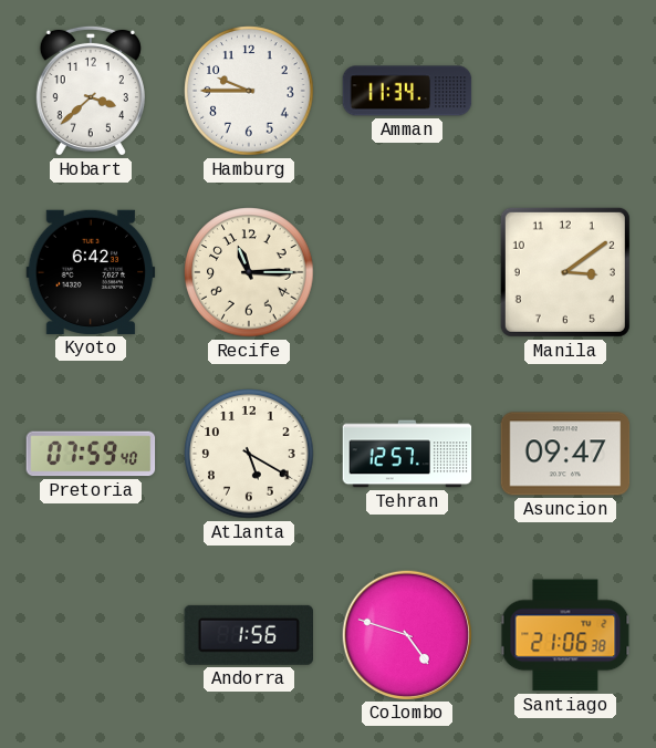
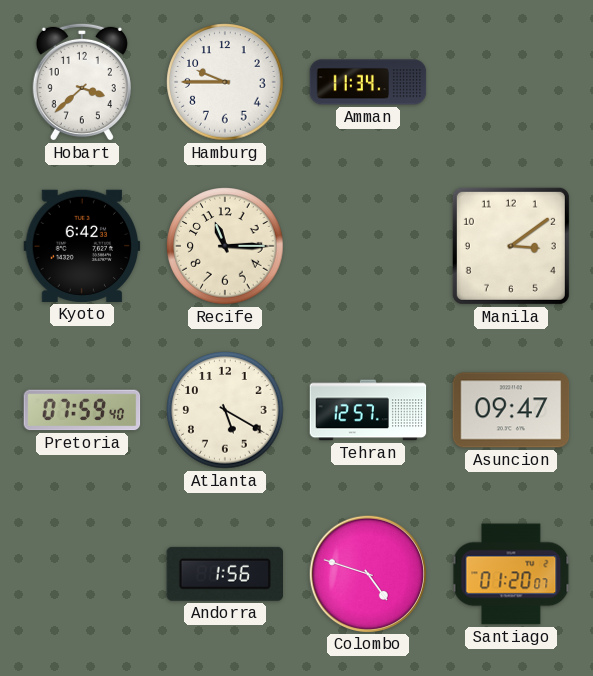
Santiago: 21:06 -> 01:20 (511, 574)
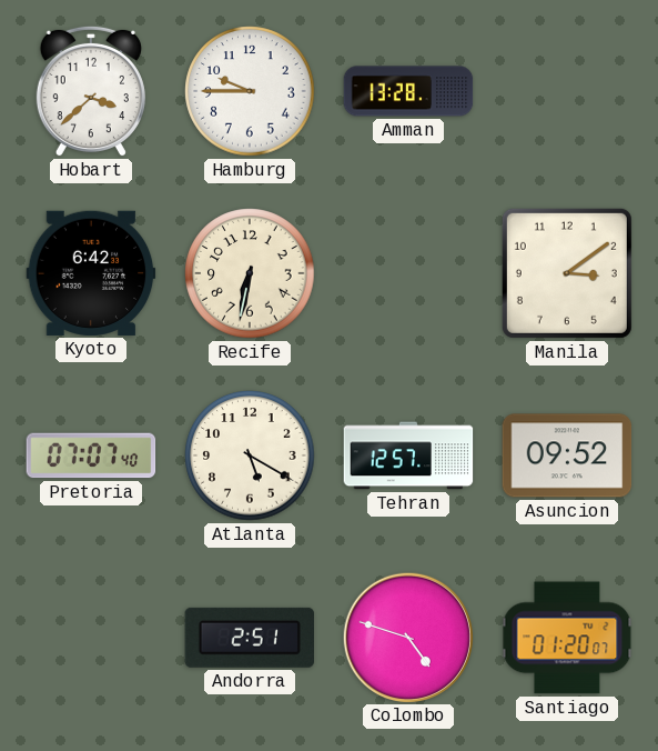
Amman: 11:34 -> 13:28 (408, 91)
Recife: 11:15 -> 6:32 (250, 273)
Pretoria: 07:59 -> 07:07 (91, 455)
Asuncion: 09:47 -> 09:52 (567, 455)
Andorra: 1:56 -> 2:51 (249, 638)
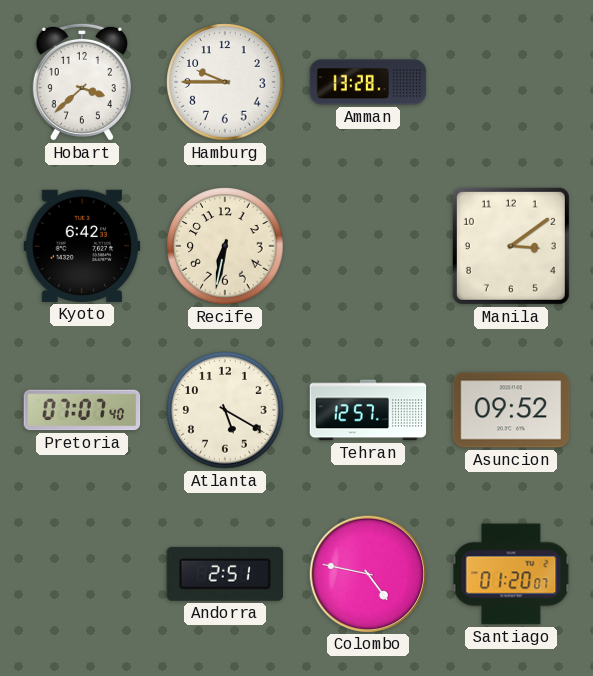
Colombo: 4:48 -> 4:47 (367, 573)
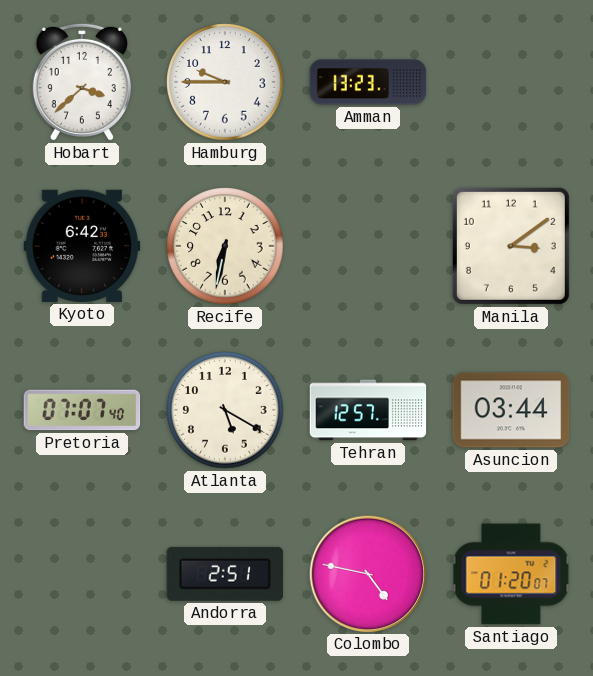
Amman: 13:28 -> 13:23 (368, 82)
Asuncion: 09:52 -> 03:44 (511, 410)
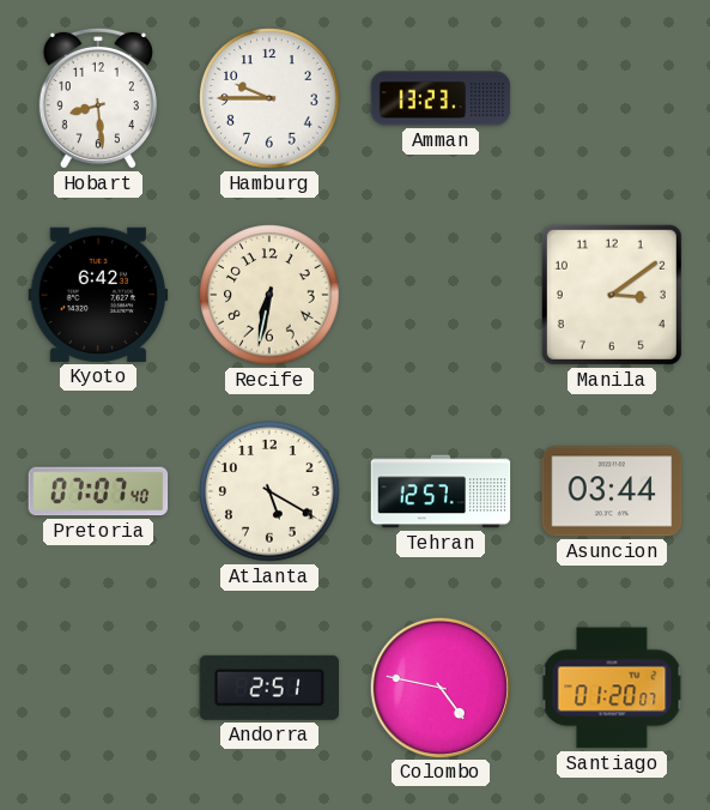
Hobart: 3:38 -> 8:29 (98, 98)
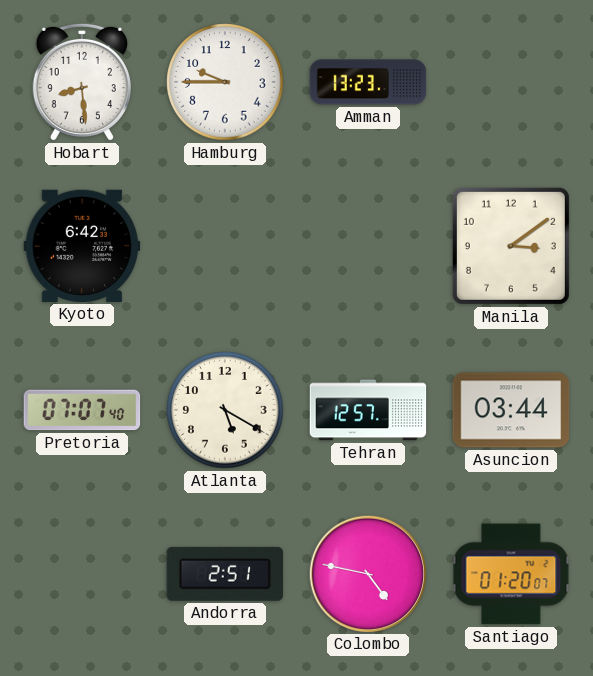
Recife: 6:32 -> none (269, 295)
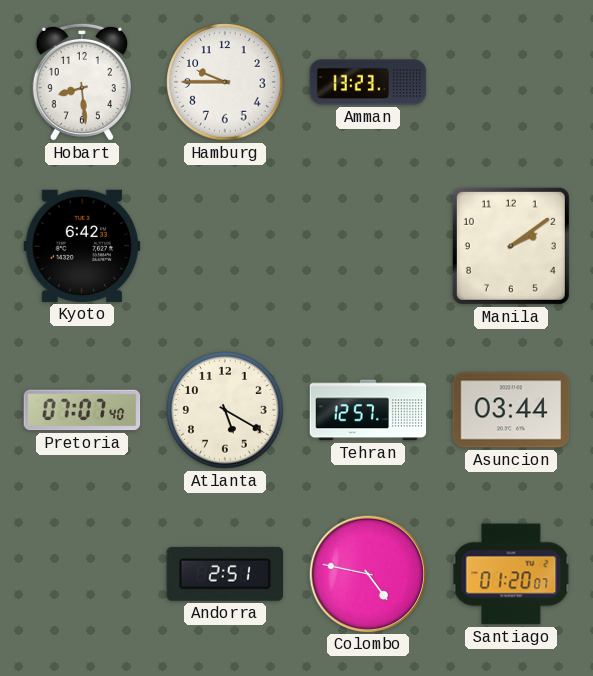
Manila: 3:09 -> 2:09 (511, 246)
